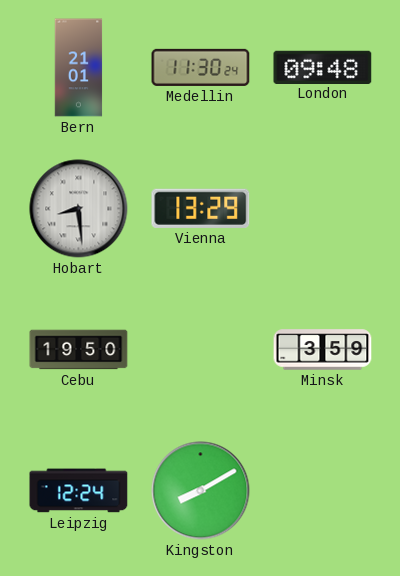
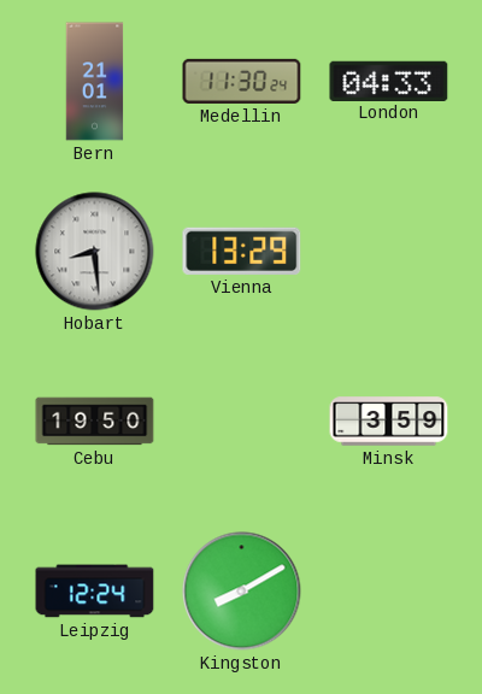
London: 09:48 -> 04:33 (389, 81)
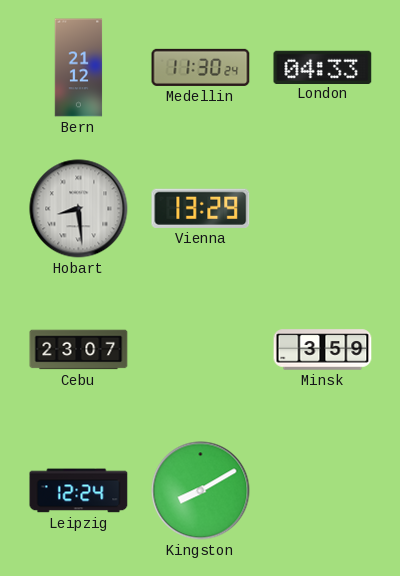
Bern: 21:01 -> 21:12 (79, 68)
Cebu: 19:50 -> 23:07 (79, 350)
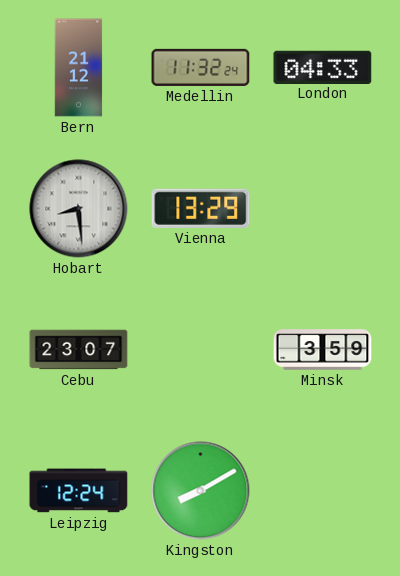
Medellin: 11:30 -> 11:32 (201, 67)
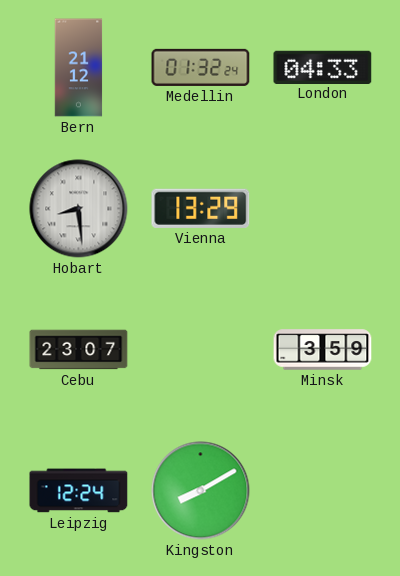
Medellin: 11:32 -> 01:32 (201, 67)
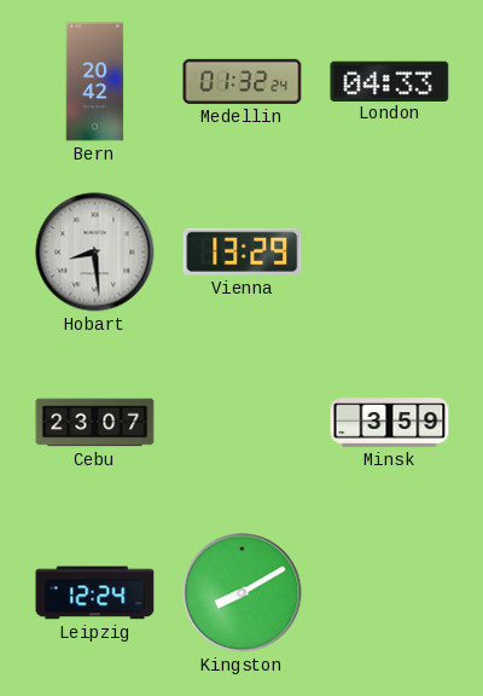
Bern: 21:12 -> 20:42 (95, 82)
